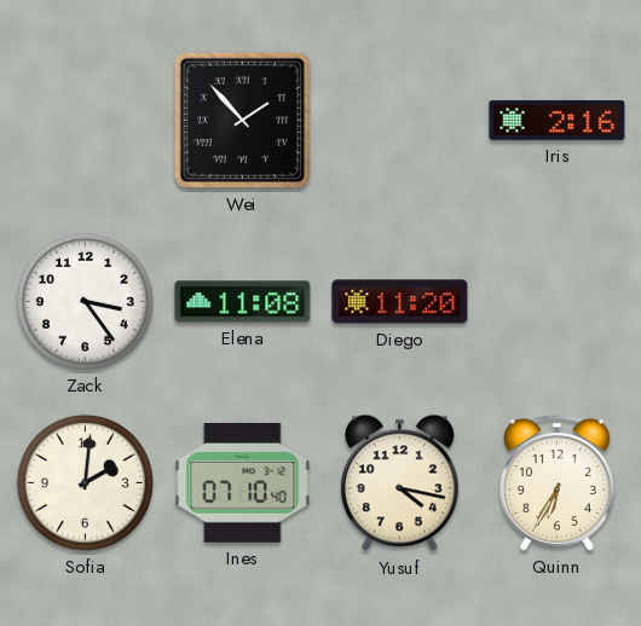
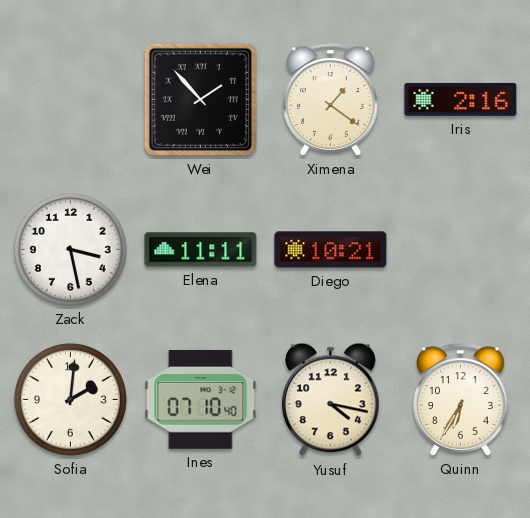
Ximena: none -> 1:21 (331, 100)
Zack: 3:24 -> 3:28 (70, 249)
Elena: 11:08 -> 11:11 (201, 250)
Diego: 11:20 -> 10:21 (331, 250)
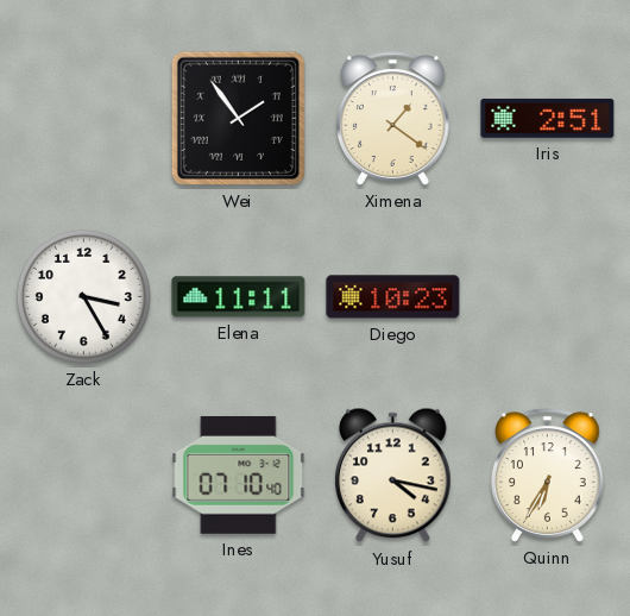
Wei: 1:53 -> 1:54 (238, 118)
Iris: 2:16 -> 2:51 (548, 118)
Zack: 3:28 -> 3:25 (83, 296)
Diego: 10:21 -> 10:23 (393, 297)
Sofia: 2:01 -> none (70, 399)
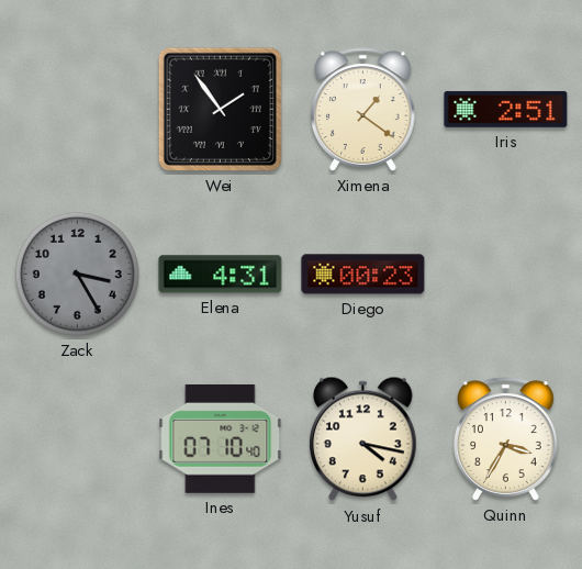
Zack dial: white -> grey (77, 274)
Elena: 11:11 -> 4:31 (221, 275)
Diego: 10:23 -> 00:23 (363, 275)
Quinn: 6:35 -> 3:35 (506, 439)
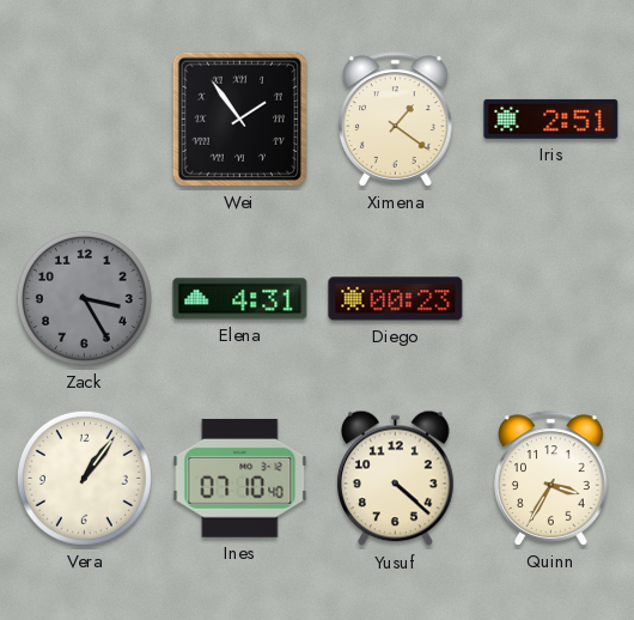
Vera: none -> 1:06 (84, 478)
Yusuf: 4:17 -> 4:22 (396, 479)
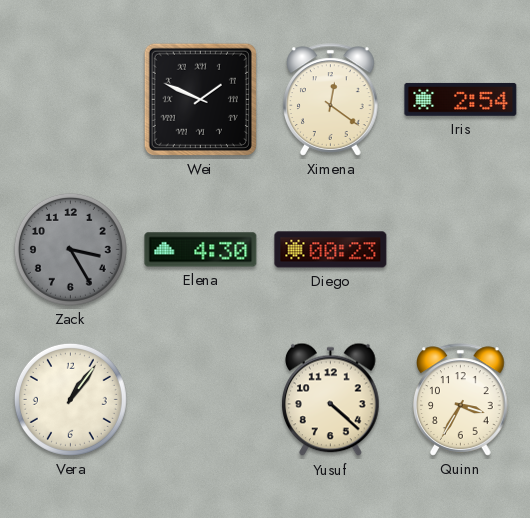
Wei: 1:54 -> 1:49 (200, 99)
Ximena: 1:21 -> 12:21 (331, 100)
Iris: 2:51 -> 2:54 (461, 99)
Elena: 4:31 -> 4:30 (201, 250)
Ines: 07:10 -> none (240, 478)
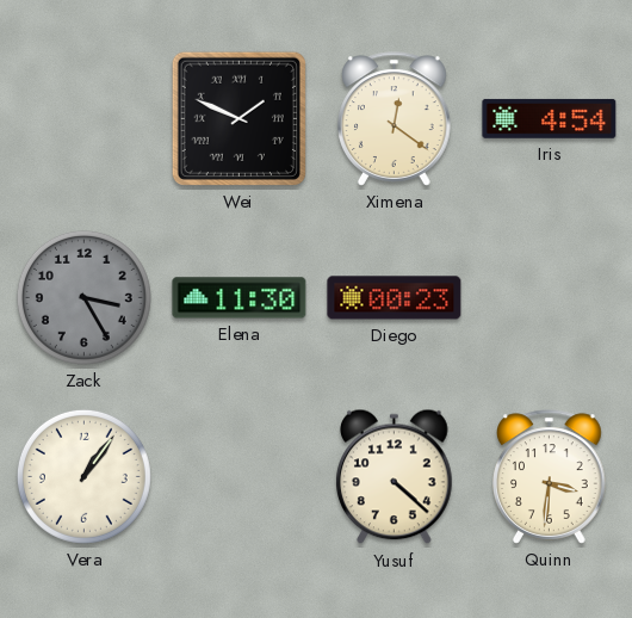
Iris: 2:54 -> 4:54 (550, 118)
Elena: 4:30 -> 11:30 (240, 298)
Quinn: 3:35 -> 3:31 (550, 477)
